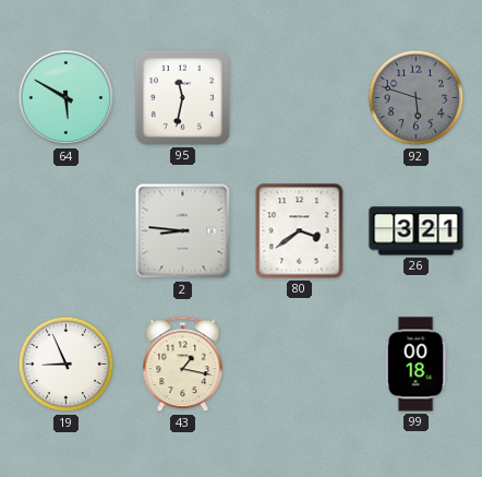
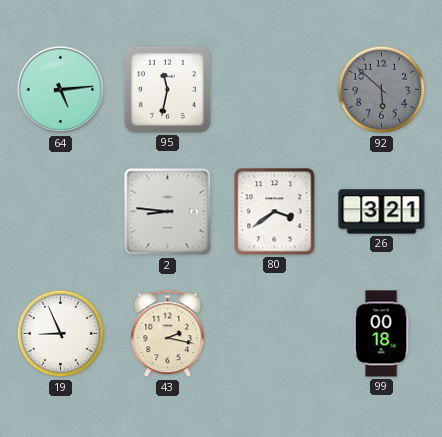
64: 5:50 -> 5:14 (61, 90)
92: 5:48 -> 5:52 (382, 90)
43: 1:17 -> 2:17 (168, 334)
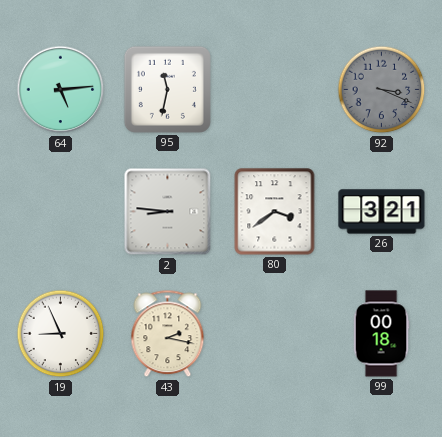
92: 5:52 -> 3:19 (382, 90)
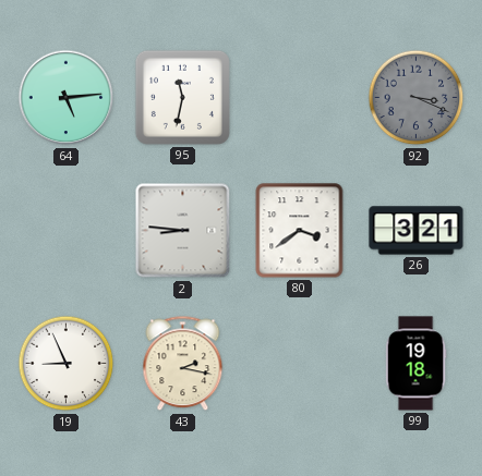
99: 00:18 -> 19:18 (415, 364)
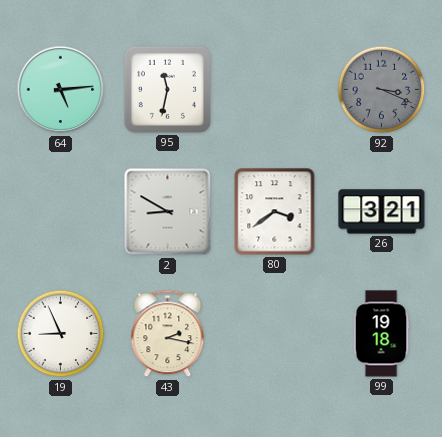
2: 8:46 -> 8:50 (168, 212)
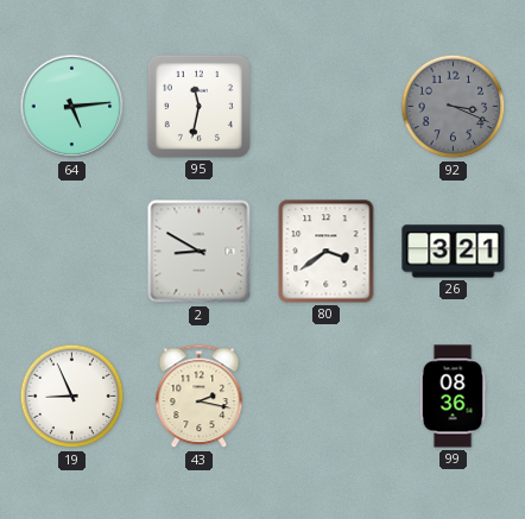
99: 19:18 -> 08:36 (453, 397)
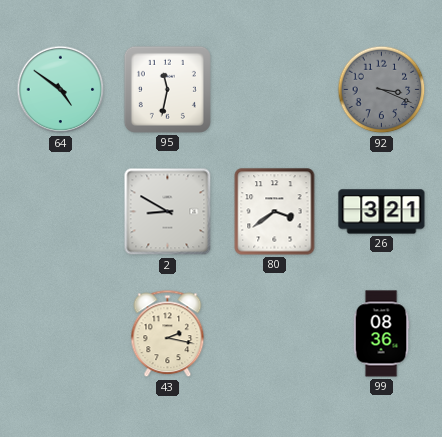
64: 5:14 -> 4:51 (61, 90)
19: 8:56 -> none (72, 397)
